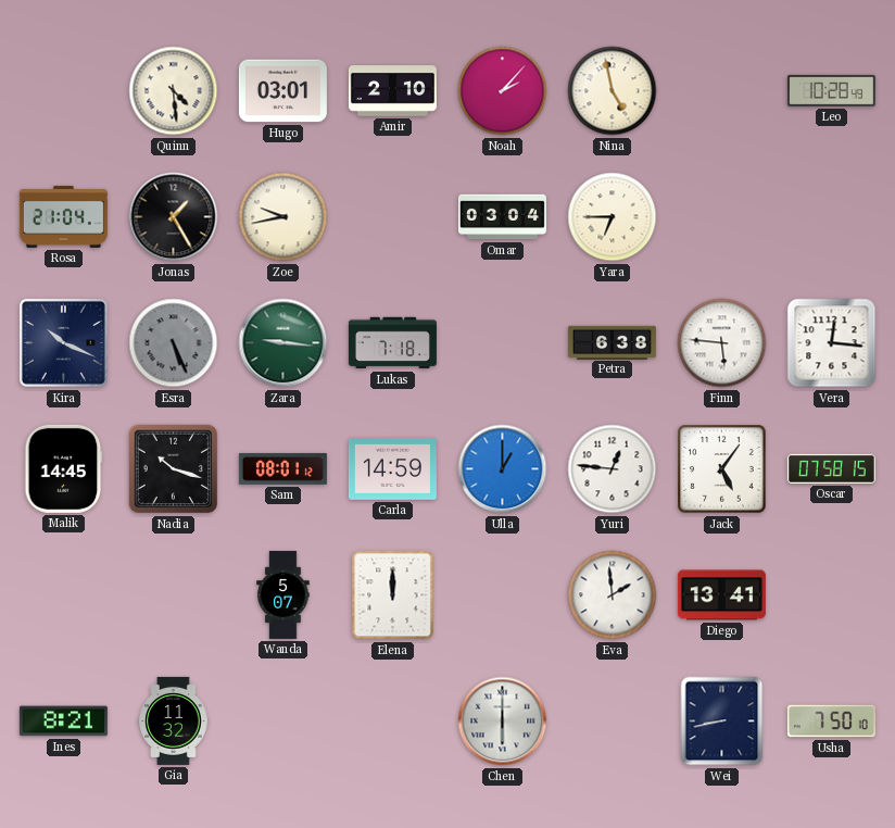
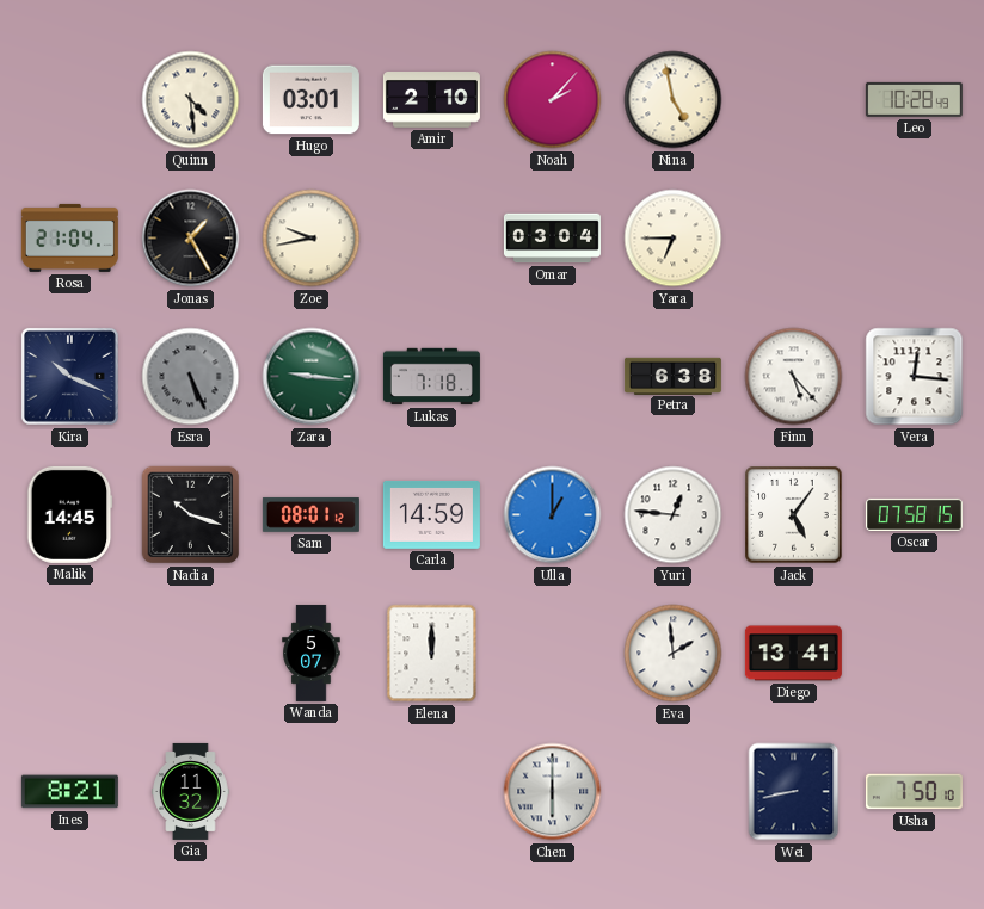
Finn: 5:46 -> 5:23 (794, 377)
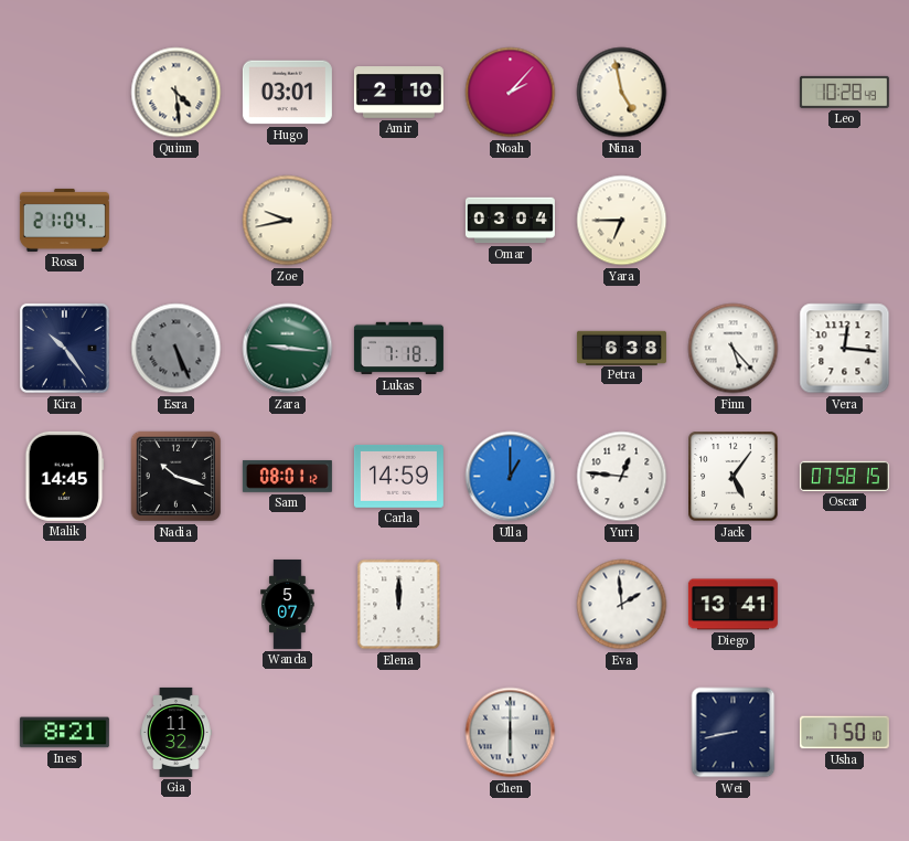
Jonas: 1:25 -> none (191, 239)
Kira: 10:19 -> 10:24 (64, 348)
